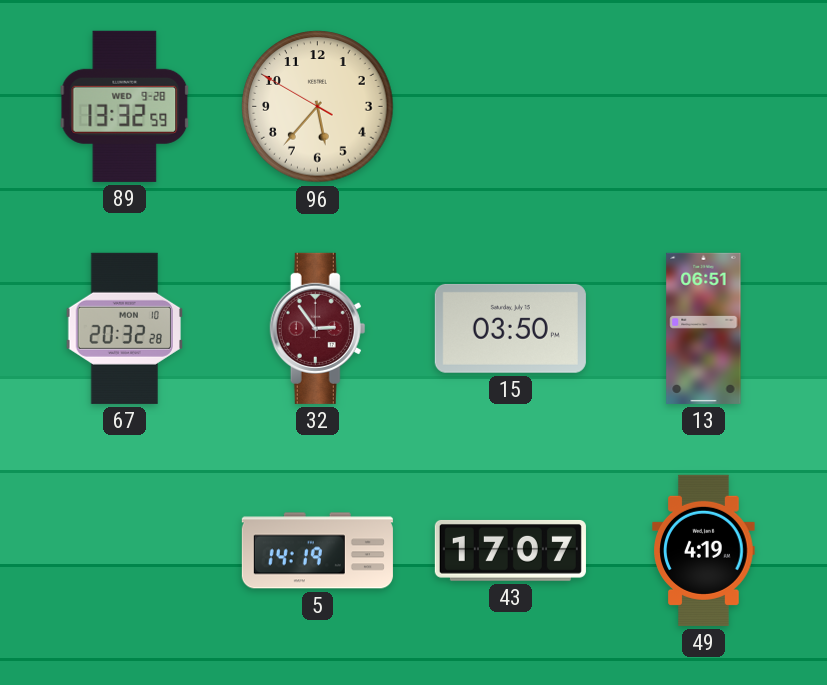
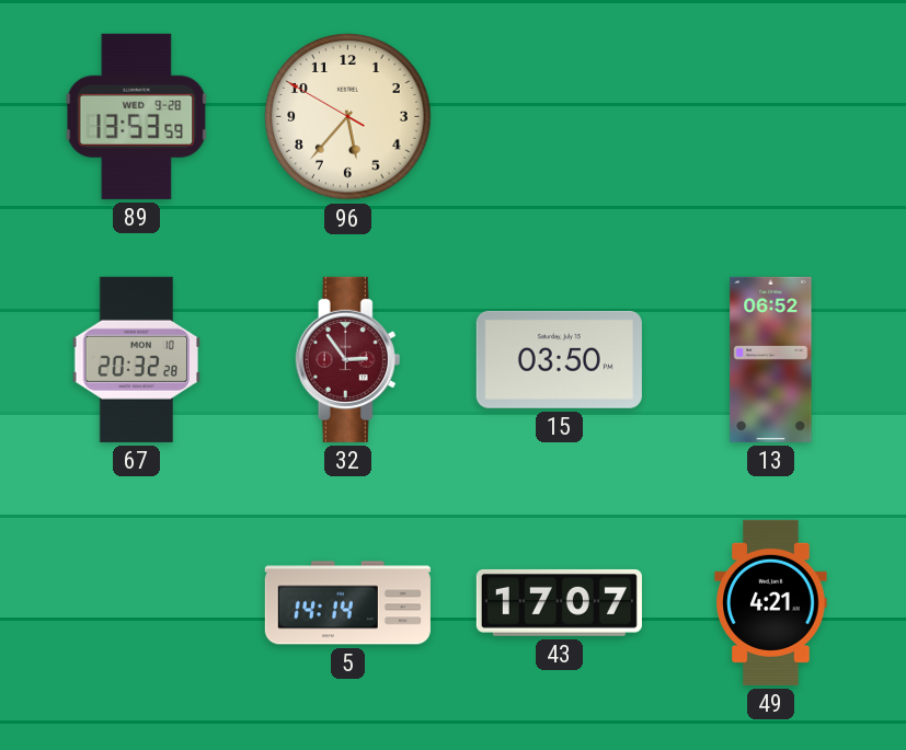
89: 13:32 -> 13:53 (137, 116)
13: 06:51 -> 06:52 (771, 359)
5: 14:19 -> 14:14 (347, 603)
49: 4:19 -> 4:21 (771, 602)
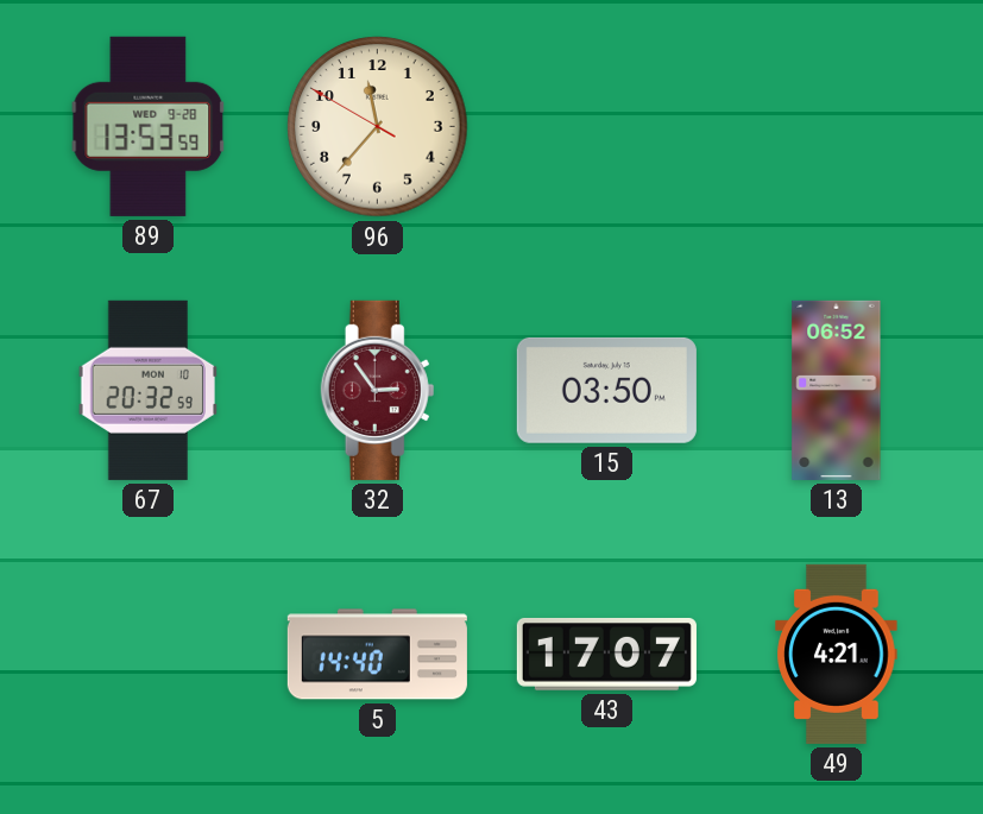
96: 5:36 -> 11:36 (378, 127)
67: 20:32:28 -> 20:32:59 (147, 390)
5: 14:14 -> 14:40 (377, 655)
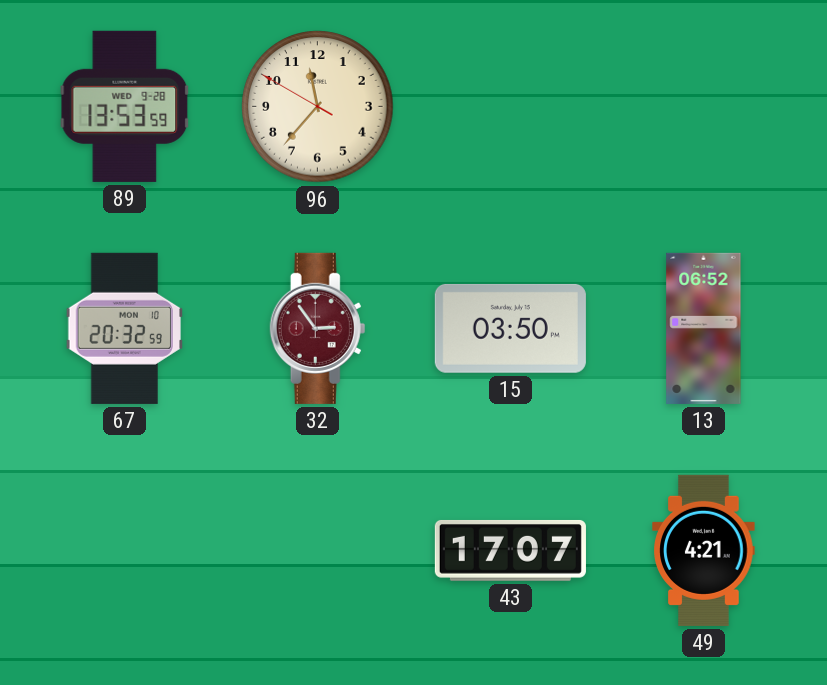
5: 14:40 -> none (377, 655)
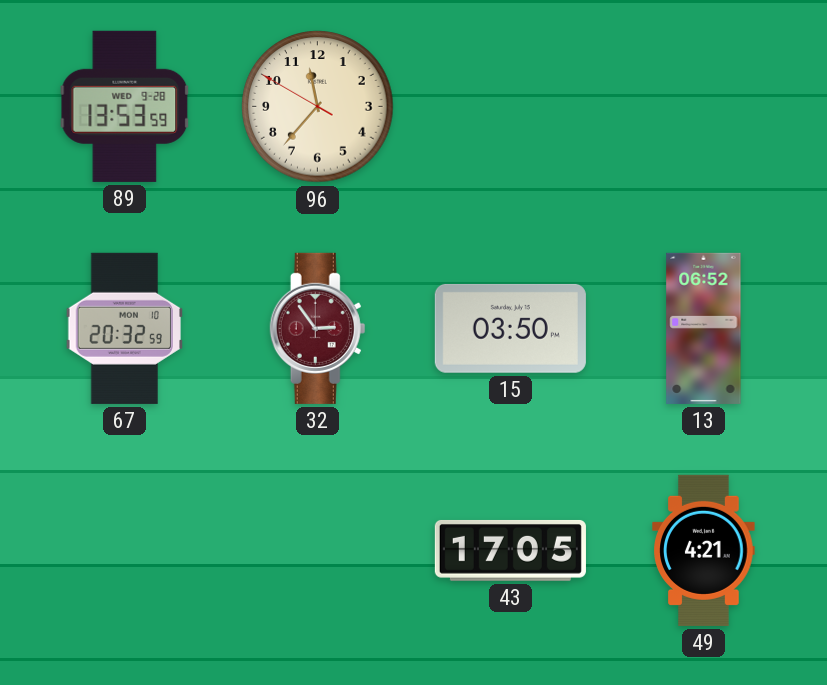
43: 17:07 -> 17:05 (510, 551)
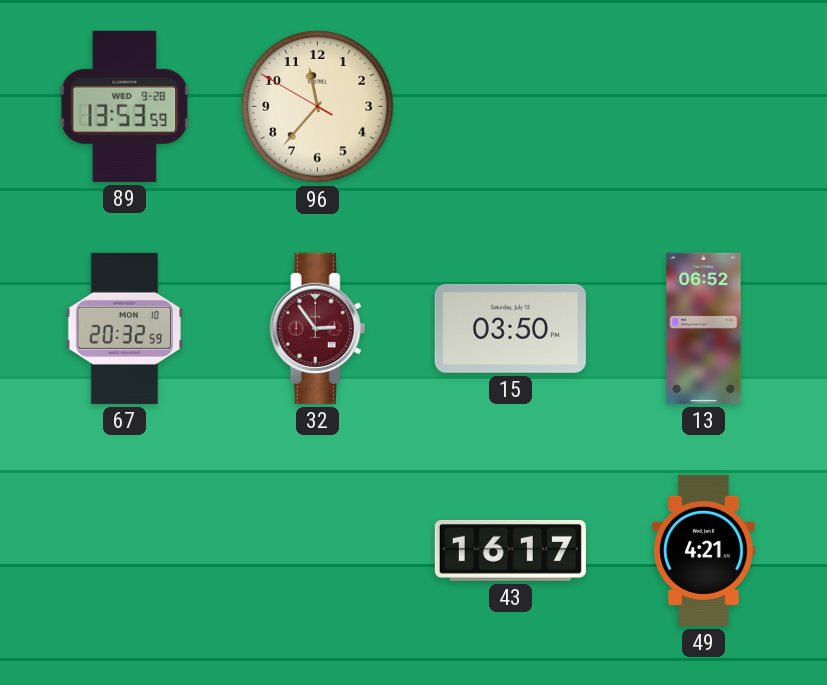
43: 17:05 -> 16:17 (510, 551)
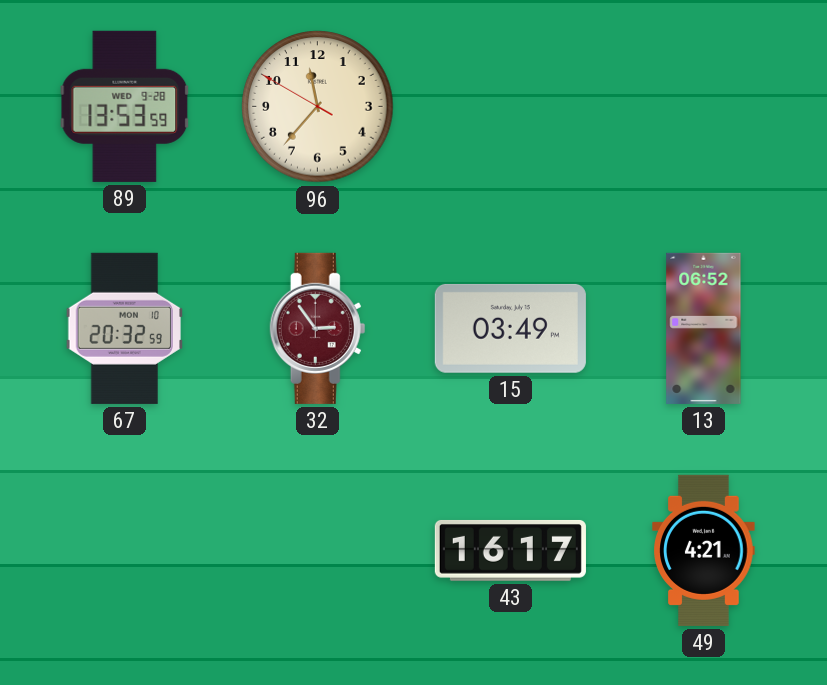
15: 03:50 -> 03:49 (510, 328)
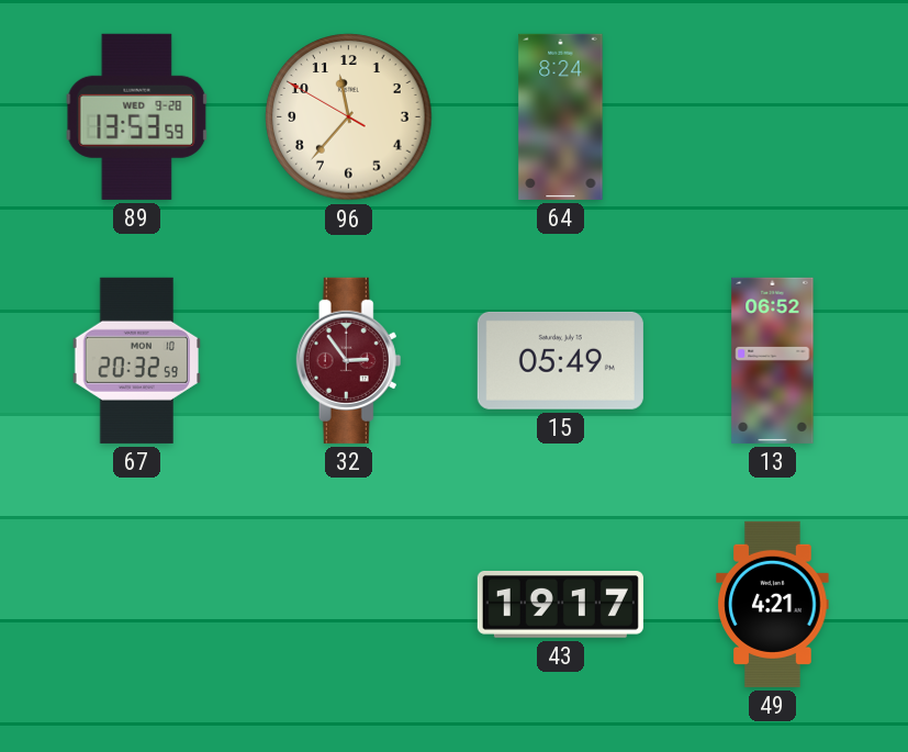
64: none -> 8:24 (561, 116)
15: 03:49 -> 05:49 (560, 360)
43: 16:17 -> 19:17 (560, 605)
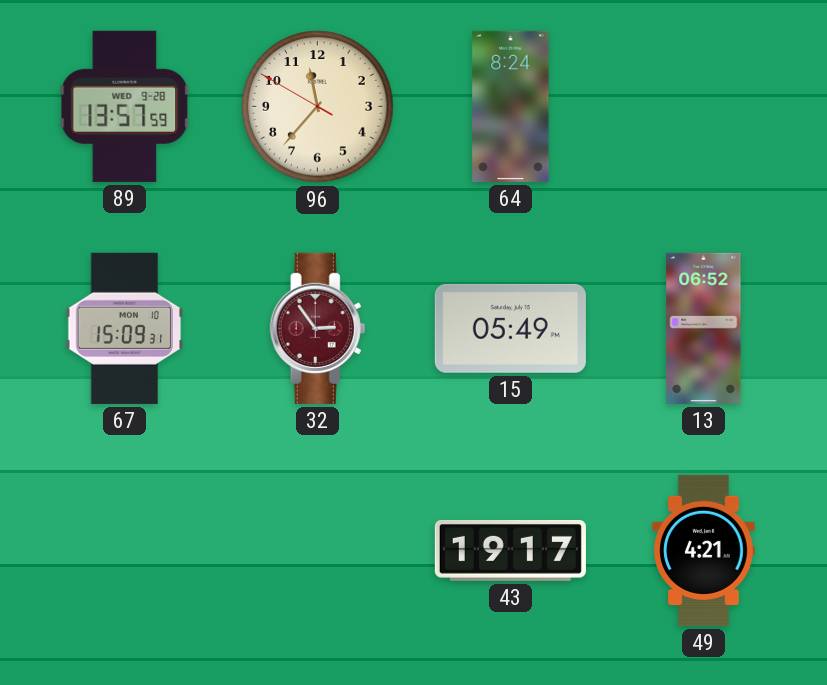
89: 13:53 -> 13:57 (125, 106)
67: 20:32 -> 15:09 (124, 328)
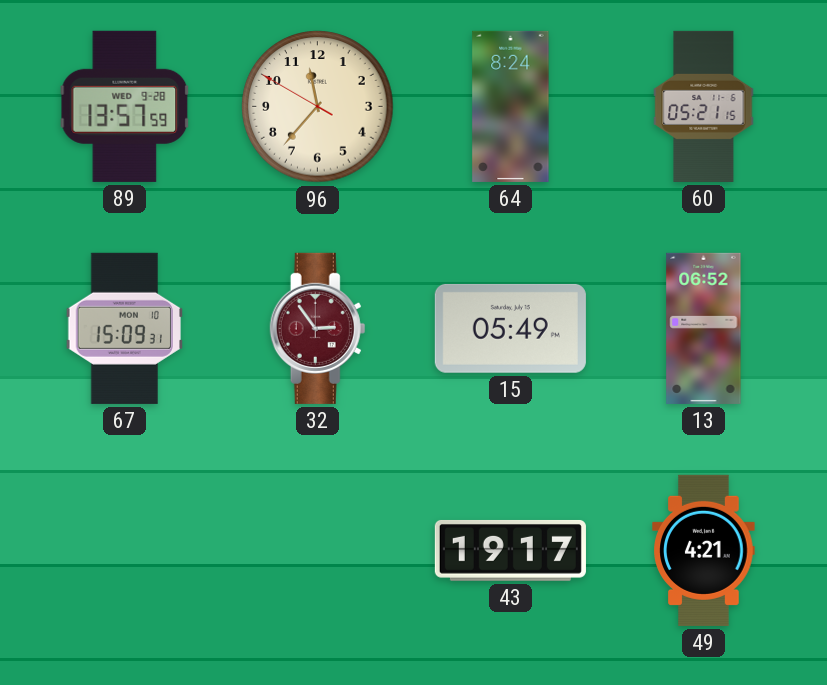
60: none -> 05:21 (704, 106)
